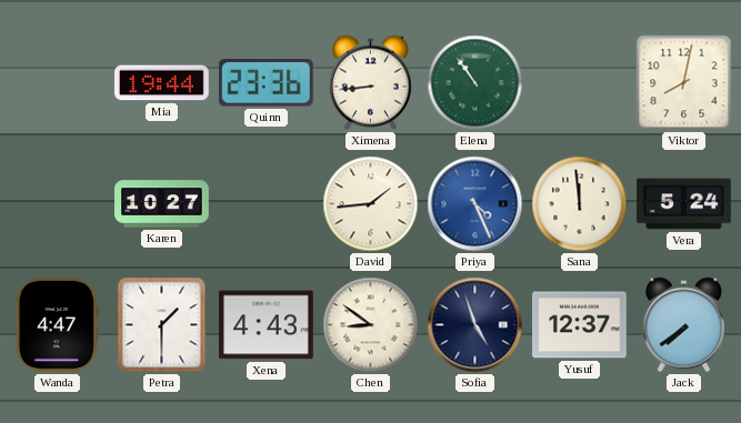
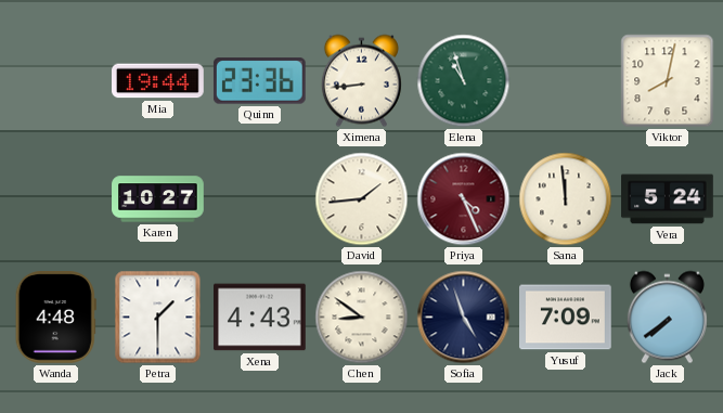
Elena: 10:54 -> 10:57 (464, 81)
Priya dial: blue -> burgundy (464, 199)
Wanda: 4:47 -> 4:48 (55, 318)
Yusuf: 12:37 -> 7:09 (566, 318)
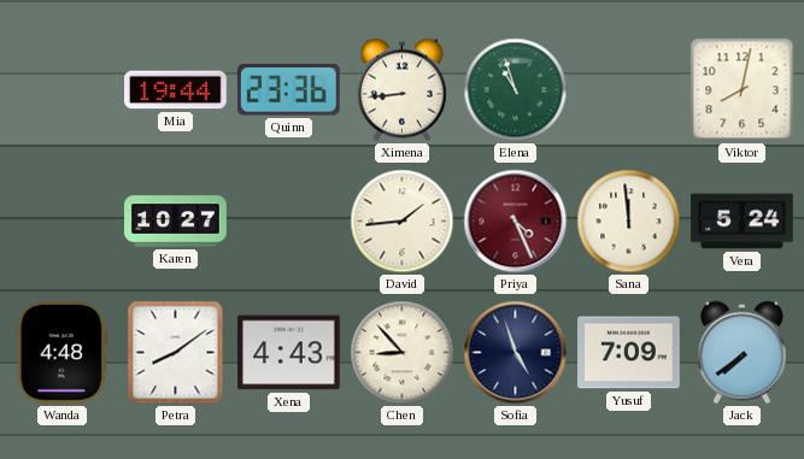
Petra: 1:30 -> 8:09 (176, 353)
Chen: 8:51 -> 8:53 (403, 353)
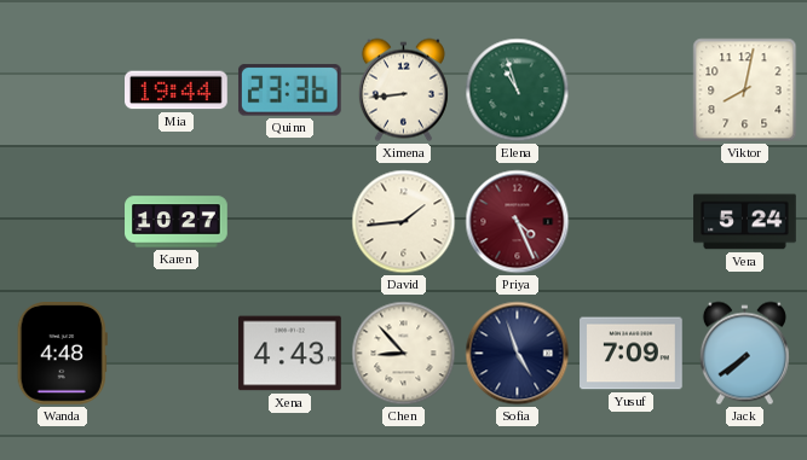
Sana: 11:59 -> none (629, 222)
Petra: 8:09 -> none (176, 353)
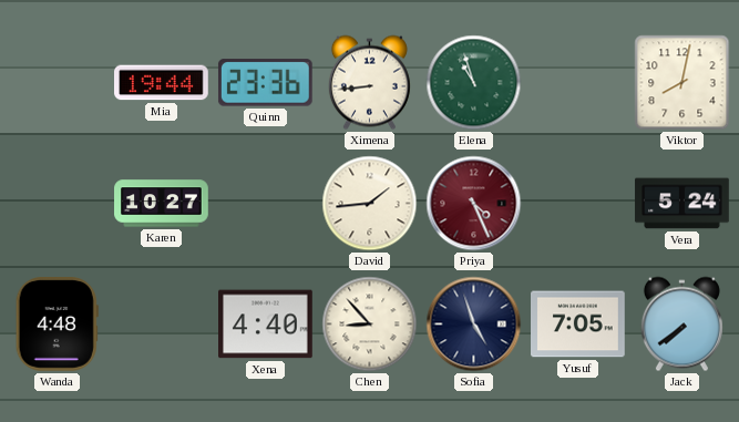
Xena: 4:43 -> 4:40 (266, 325)
Yusuf: 7:09 -> 7:05 (578, 325)
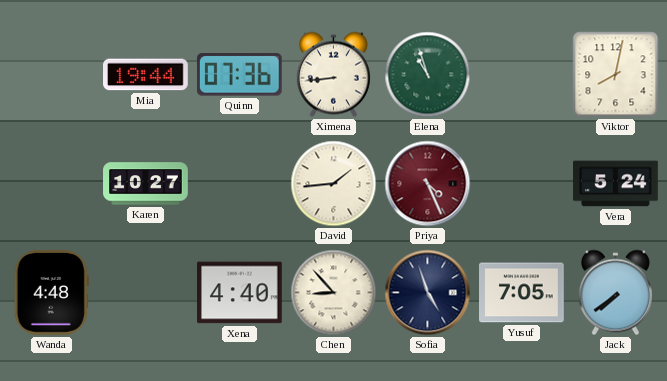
Quinn: 23:36 -> 07:36 (239, 75)
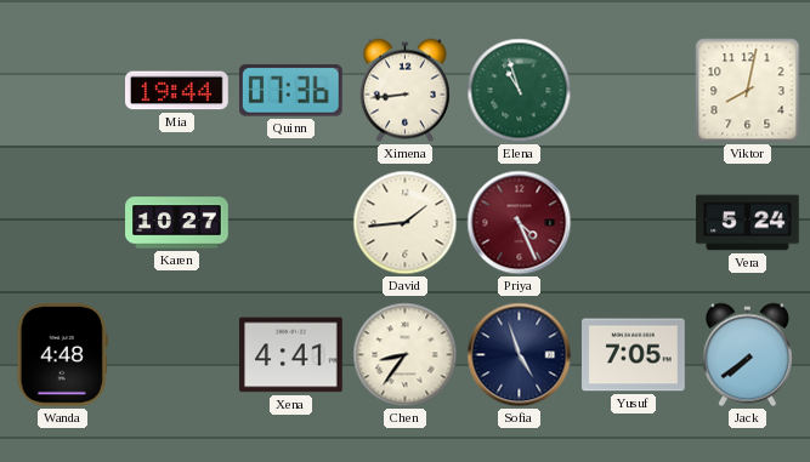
Xena: 4:40 -> 4:41 (291, 355)
Chen: 8:53 -> 8:36 (406, 355)
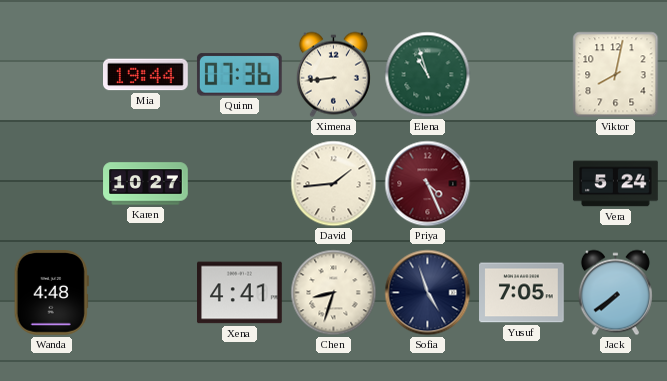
Chen: 8:36 -> 8:33 (334, 293)
